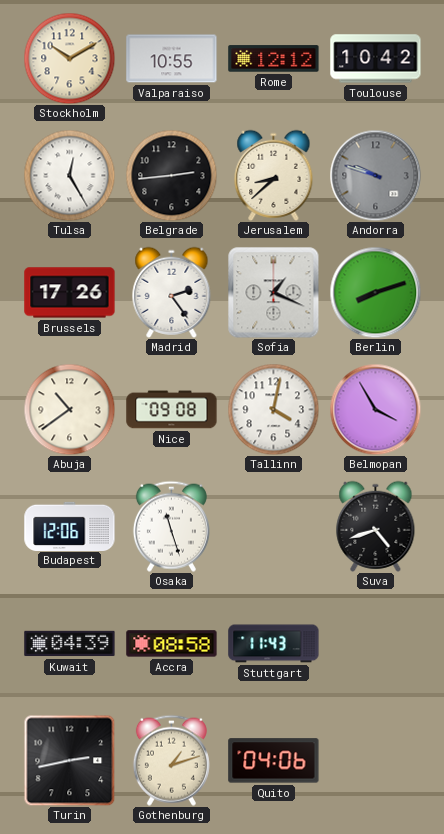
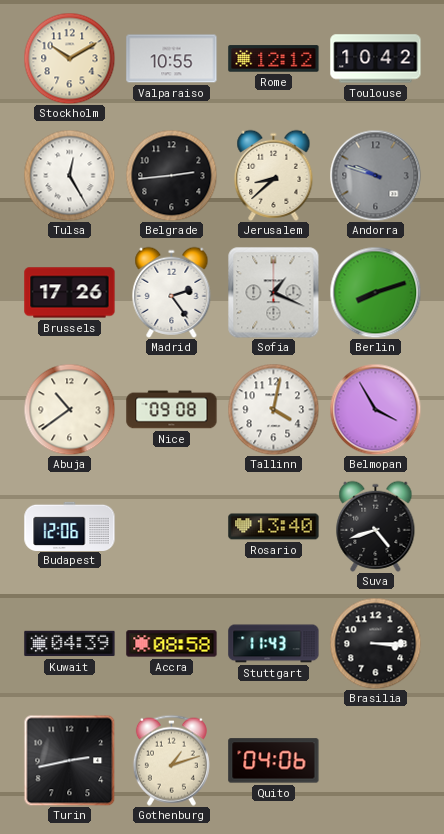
Osaka: 11:27 -> none (171, 526)
Rosario: none -> 13:40 (274, 527)
Brasilia: none -> 3:15 (375, 643)
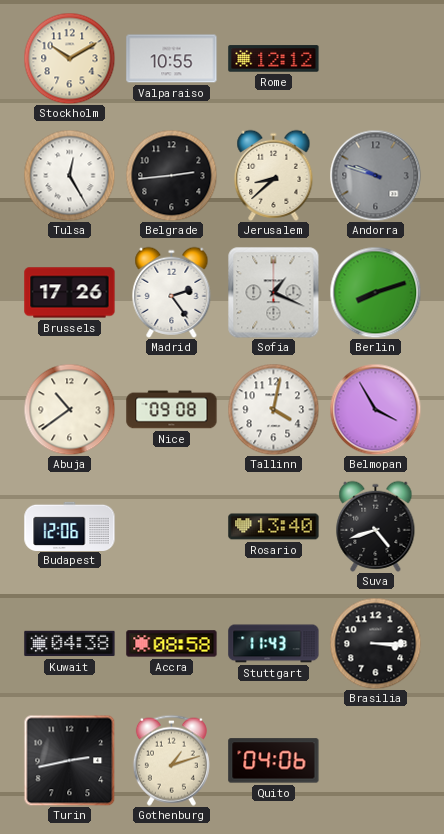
Toulouse: 10:42 -> none (376, 59)
Kuwait: 04:39 -> 04:38 (70, 644)
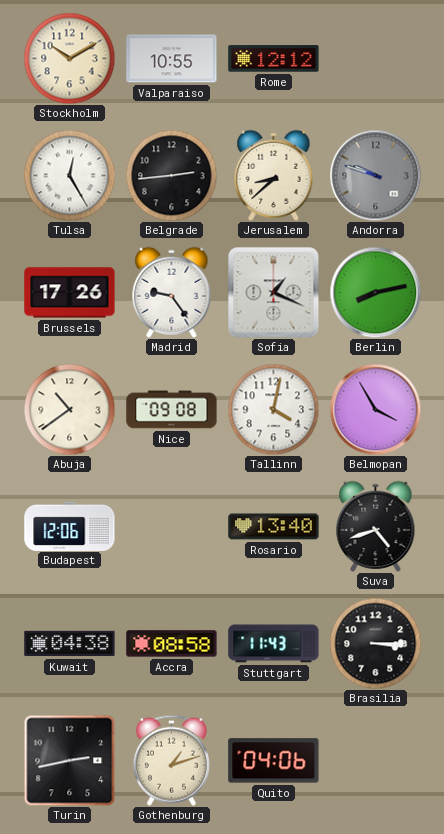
Madrid: 2:24 -> 9:24 (172, 292)
Berlin: 8:12 -> 8:13 (375, 292)
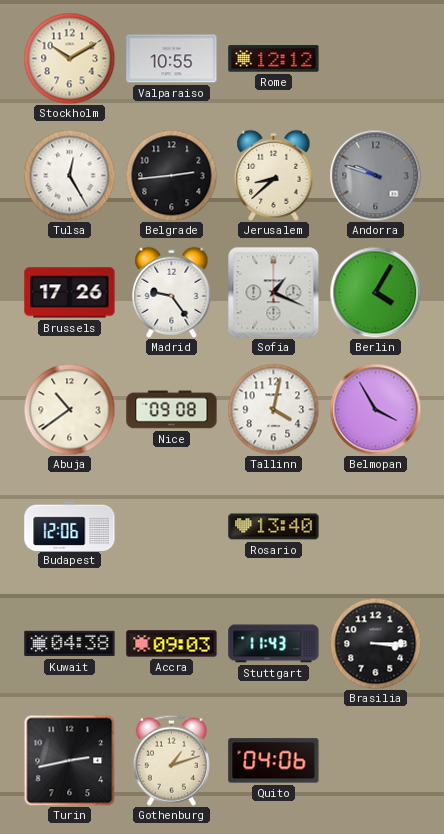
Berlin: 8:13 -> 4:05 (375, 292)
Suva: 4:42 -> none (376, 526)
Accra: 08:58 -> 09:03 (172, 644)
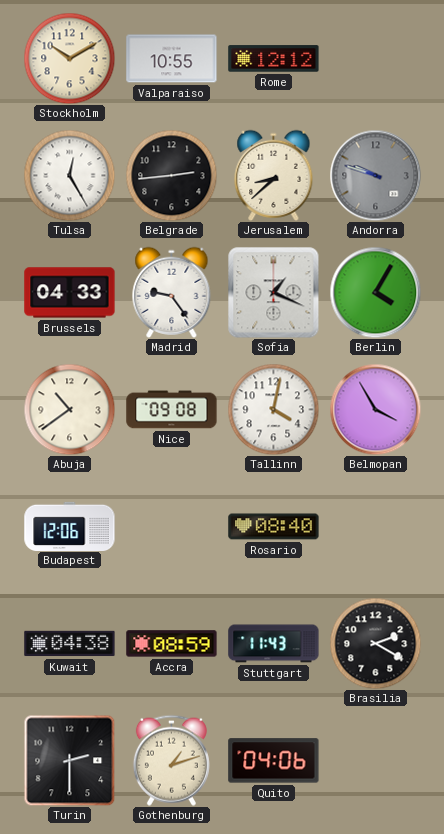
Brussels: 17:26 -> 04:33 (70, 293)
Rosario: 13:40 -> 08:40 (274, 527)
Accra: 09:03 -> 08:59 (172, 644)
Brasilia: 3:15 -> 2:20 (375, 643)
Turin: 2:43 -> 2:30 (69, 760)
